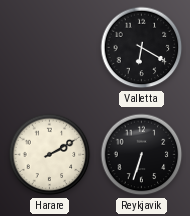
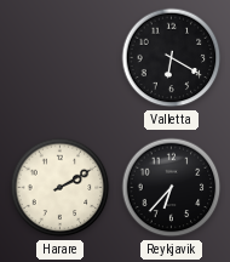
Reykjavik: 6:33 -> 6:37 (172, 188)
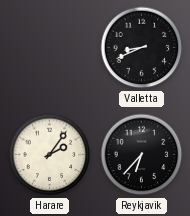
Valletta: 6:20 -> 8:41 (142, 48)
Harare: 2:10 -> 2:06 (50, 155)
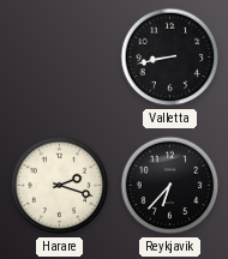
Valletta: 8:41 -> 8:43 (170, 58)
Harare: 2:06 -> 2:18 (60, 186)
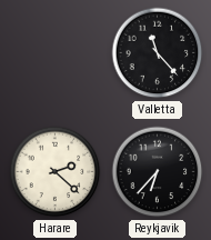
Valletta: 8:43 -> 11:23 (158, 53)
Harare: 2:18 -> 2:22 (56, 172)
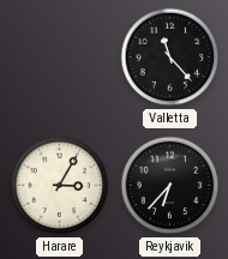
Harare: 2:22 -> 3:05 (60, 186)
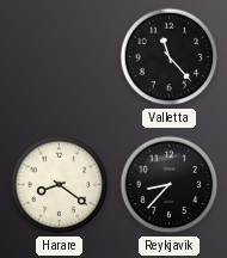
Harare: 3:05 -> 8:21 (60, 185)
Reykjavik: 6:37 -> 8:37 (170, 185)
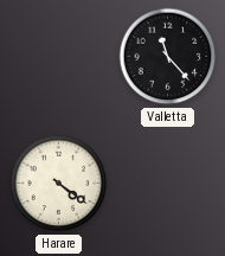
Harare: 8:21 -> 4:21 (59, 184)
Reykjavik: 8:37 -> none (170, 185)
